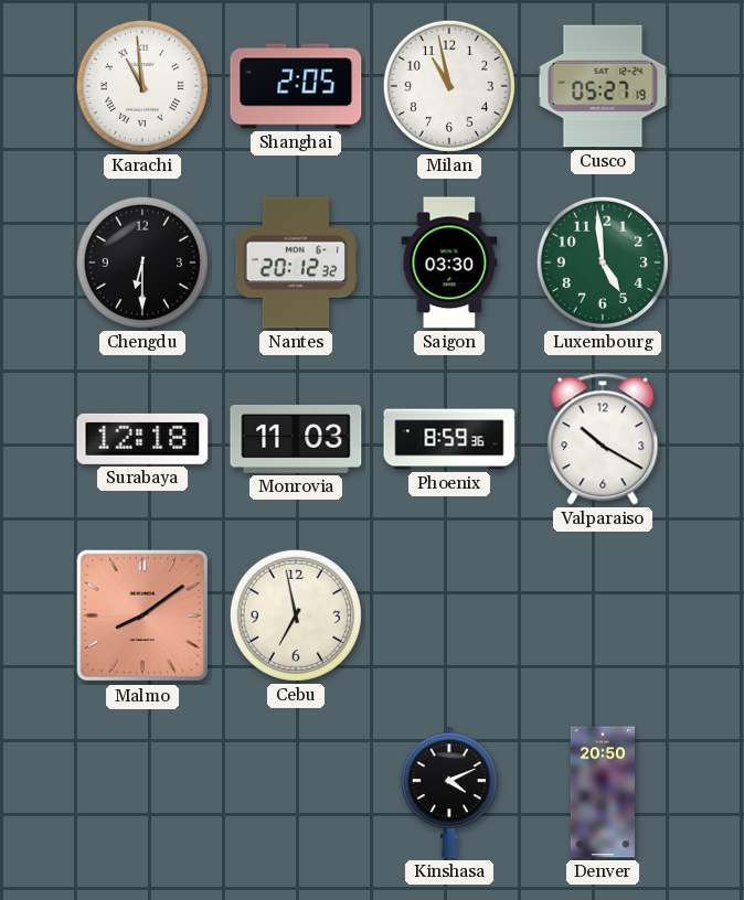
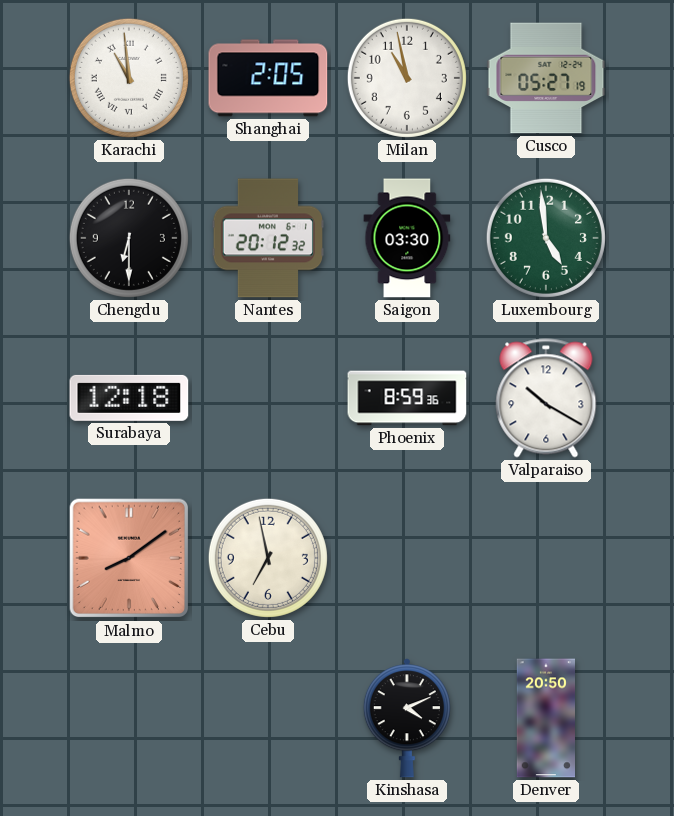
Monrovia: 11:03 -> none (296, 439)
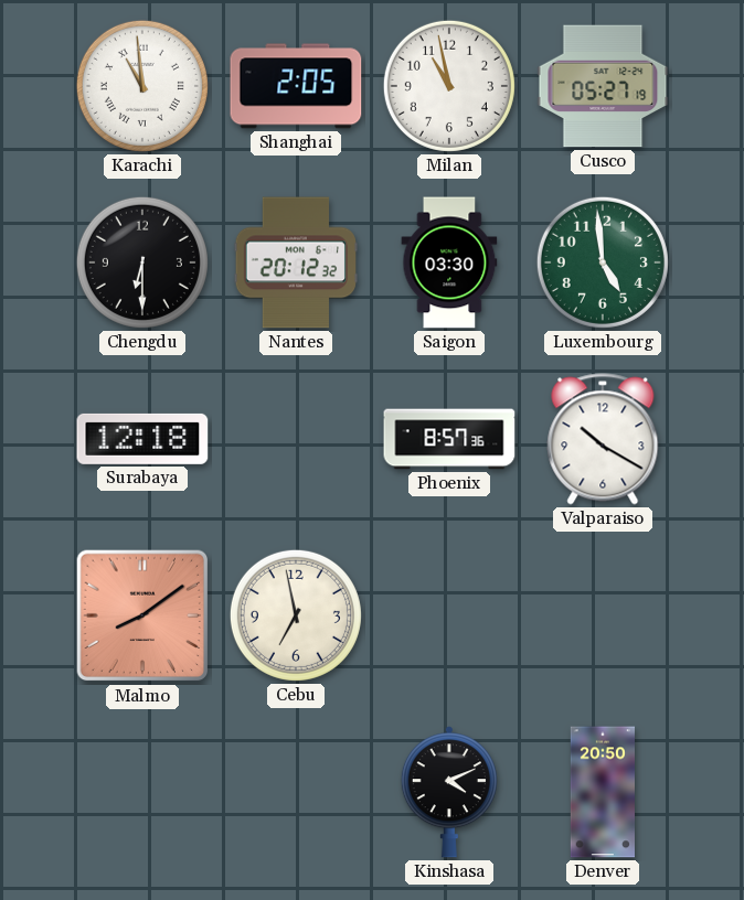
Phoenix: 8:59 -> 8:57 (449, 439)
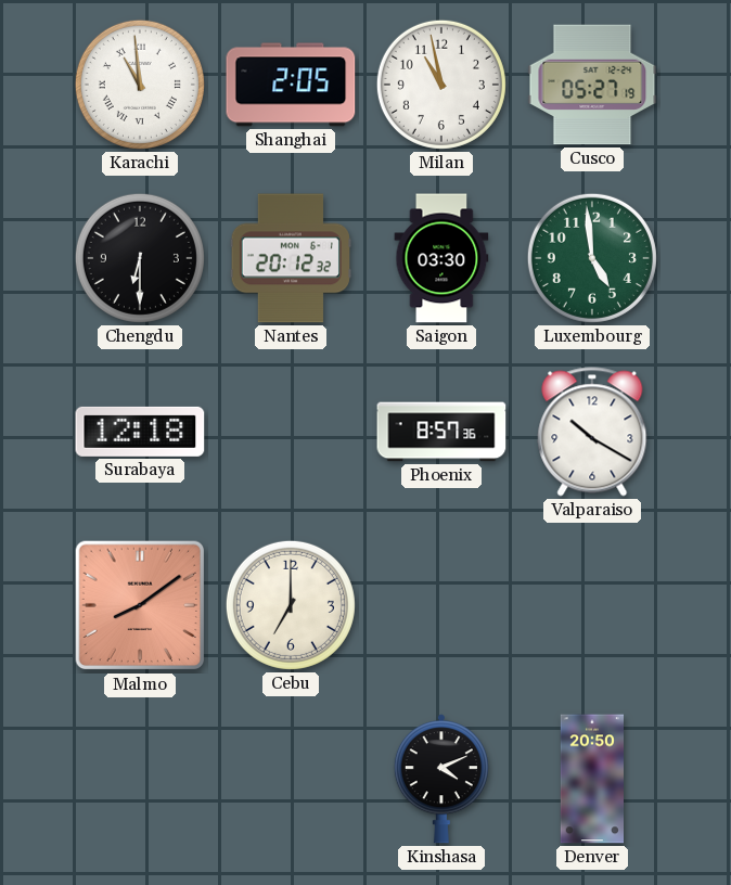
Cebu: 6:58 -> 7:00 (291, 605)
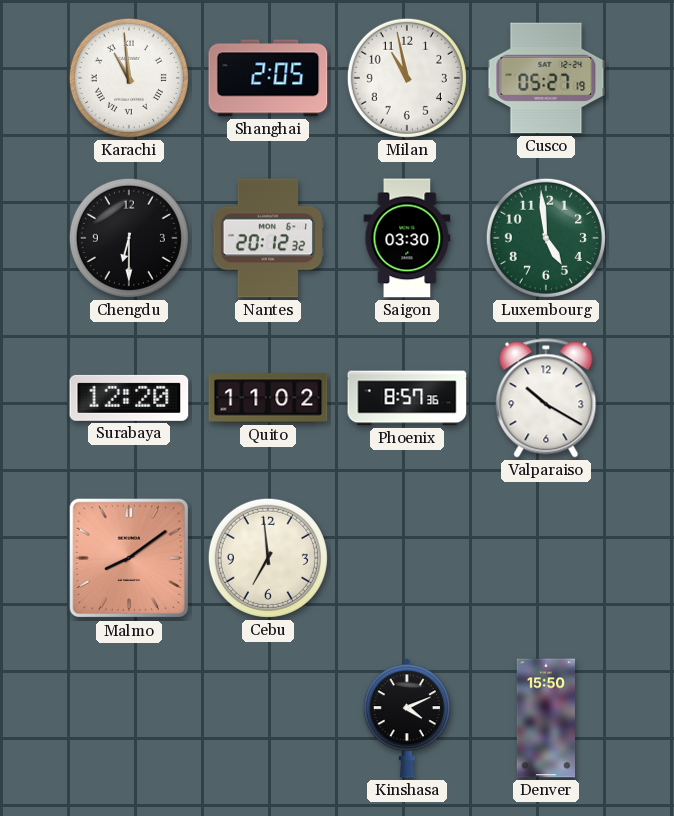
Surabaya: 12:18 -> 12:20 (129, 398)
Quito: none -> 11:02 (268, 398)
Cebu: 7:00 -> 6:59 (268, 558)
Denver: 20:50 -> 15:50 (545, 718)
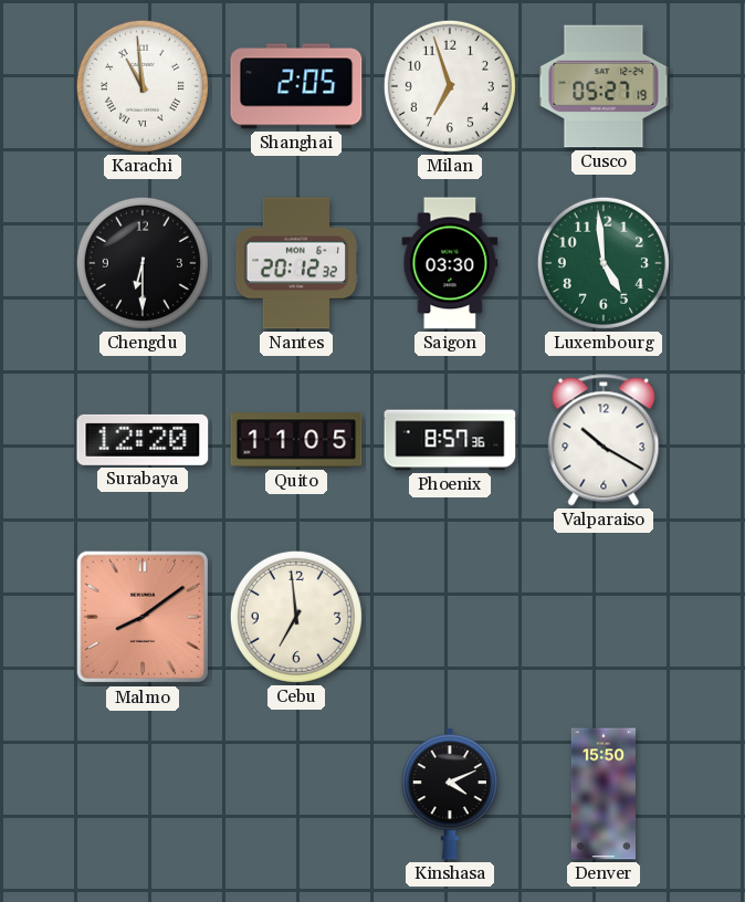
Milan: 10:58 -> 6:57 (450, 86)
Quito: 11:02 -> 11:05 (296, 440)
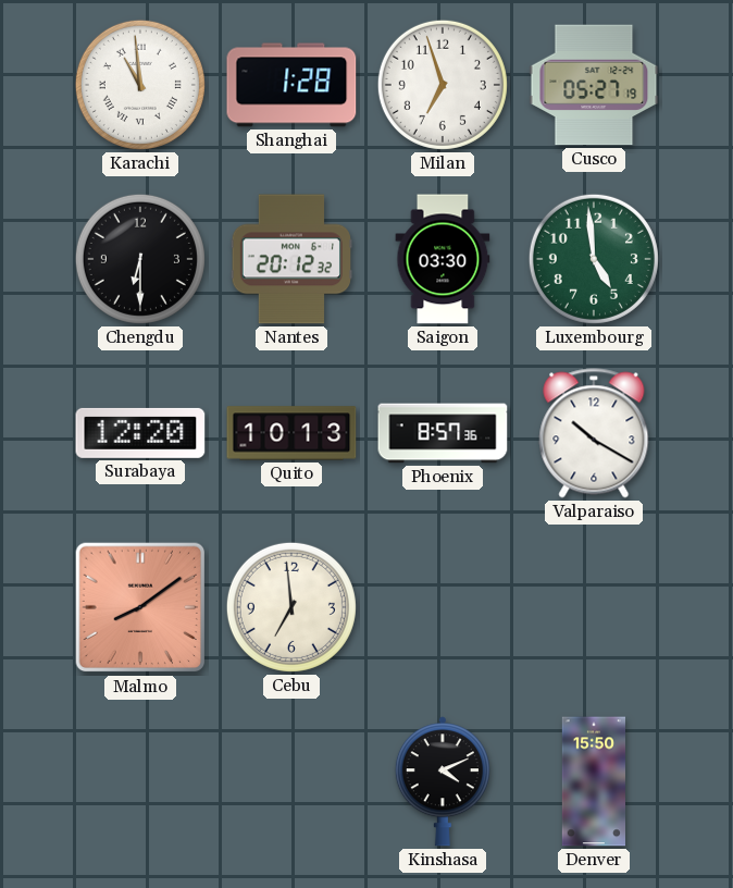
Shanghai: 2:05 -> 1:28 (291, 85)
Quito: 11:05 -> 10:13 (291, 433)
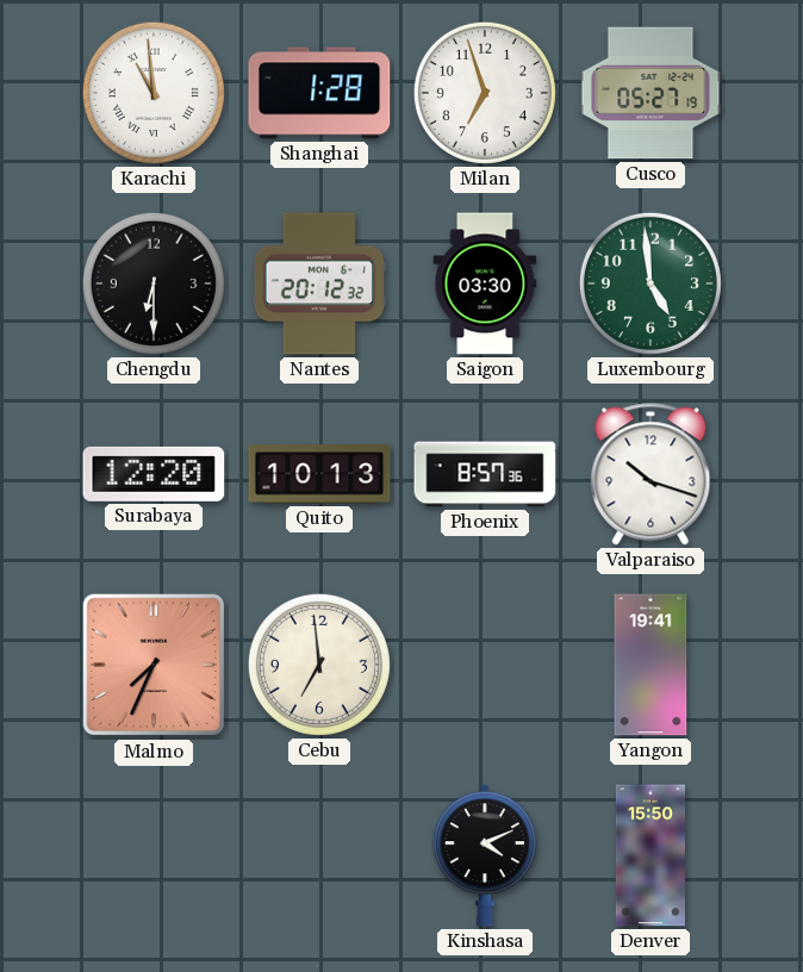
Valparaiso: 10:20 -> 10:18 (651, 474)
Malmo: 8:09 -> 7:34 (154, 665)
Yangon: none -> 19:41 (651, 665)
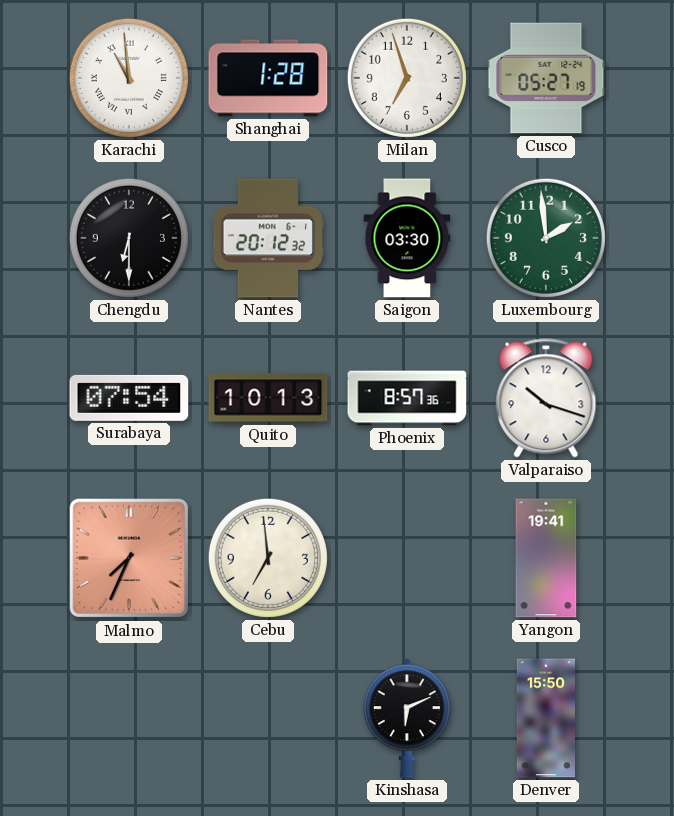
Luxembourg: 4:59 -> 1:59 (546, 238)
Surabaya: 12:20 -> 07:54 (129, 398)
Kinshasa: 4:11 -> 6:11 (407, 718)
